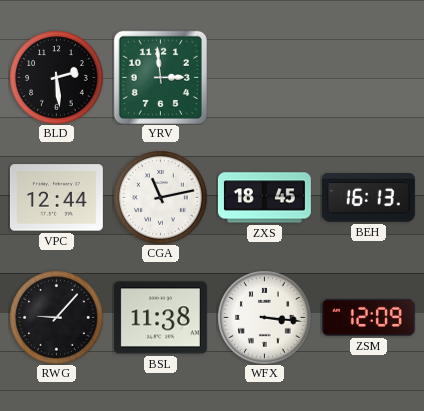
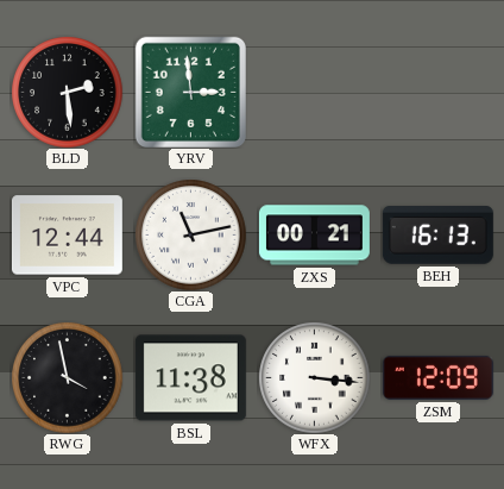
ZXS: 18:45 -> 00:21 (314, 236)
RWG: 9:07 -> 3:58 (67, 377)
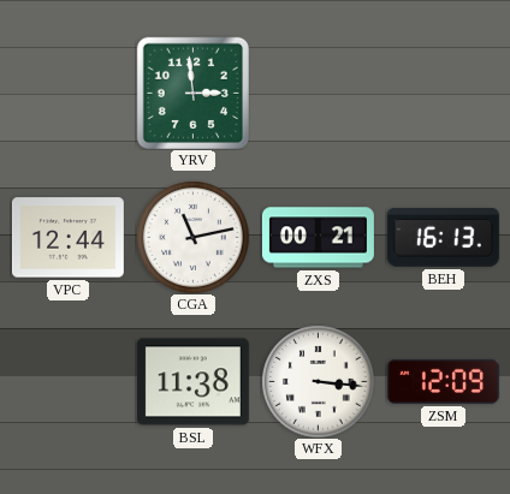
BLD: 2:29 -> none (67, 92)
RWG: 3:58 -> none (67, 377)
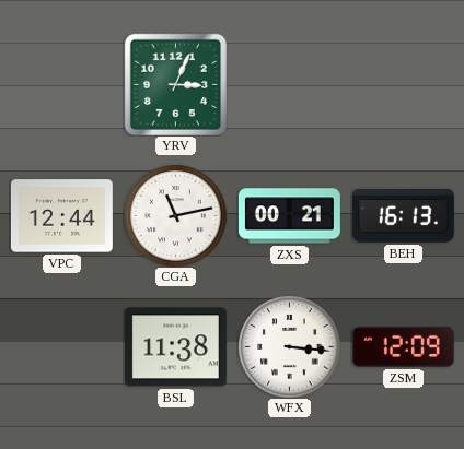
YRV: 2:59 -> 3:04 (175, 84)
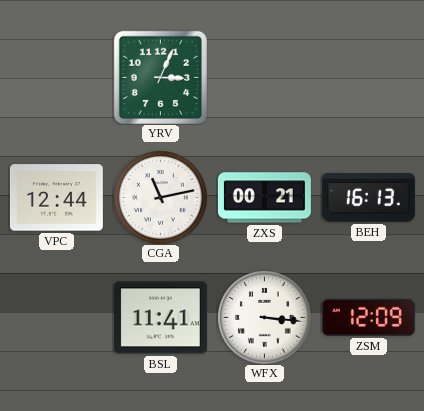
BSL: 11:38 -> 11:41 (160, 318)
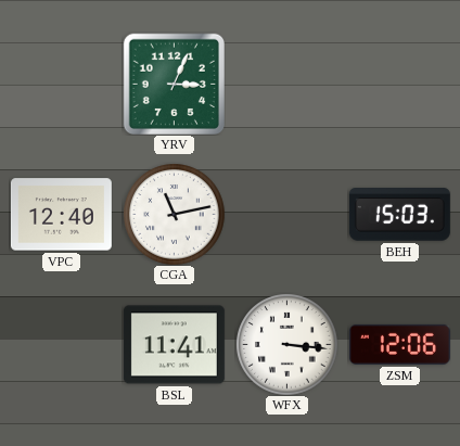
VPC: 12:44 -> 12:40 (61, 215)
ZXS: 00:21 -> none (264, 198)
BEH: 16:13 -> 15:03 (399, 215)
ZSM: 12:09 -> 12:06 (399, 344)
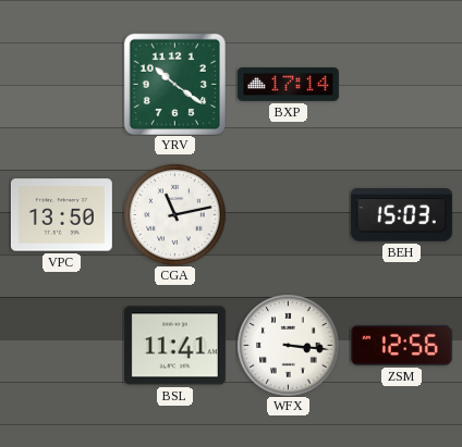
YRV: 3:04 -> 10:21 (174, 84)
BXP: none -> 17:14 (288, 85)
VPC: 12:40 -> 13:50 (61, 215)
ZSM: 12:06 -> 12:56 (401, 345)
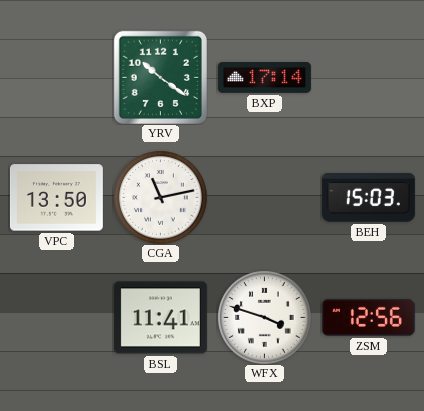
WFX: 3:16 -> 3:48 (264, 317)
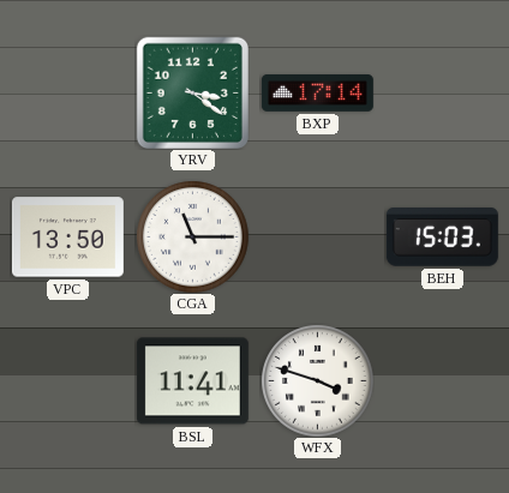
YRV: 10:21 -> 3:21 (192, 92)
CGA: 11:13 -> 11:15 (192, 236)
ZSM: 12:56 -> none (368, 317)
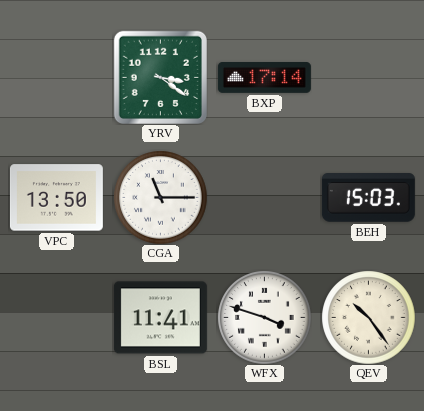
QEV: none -> 10:24 (368, 317)
